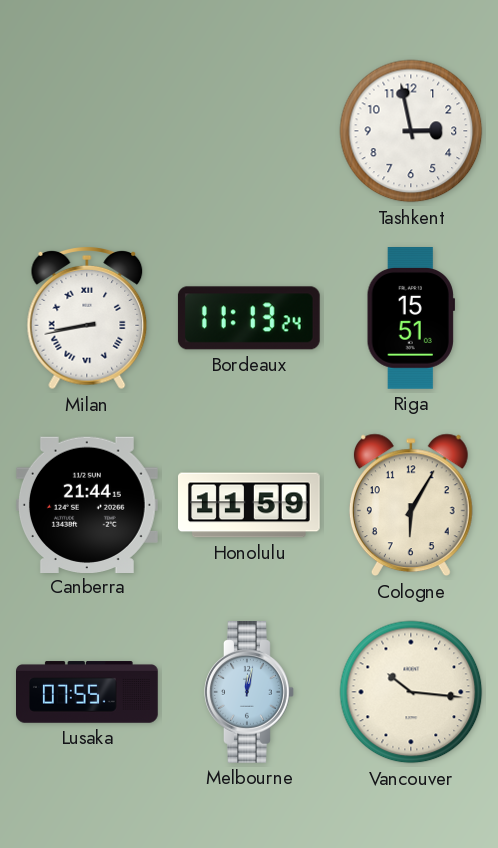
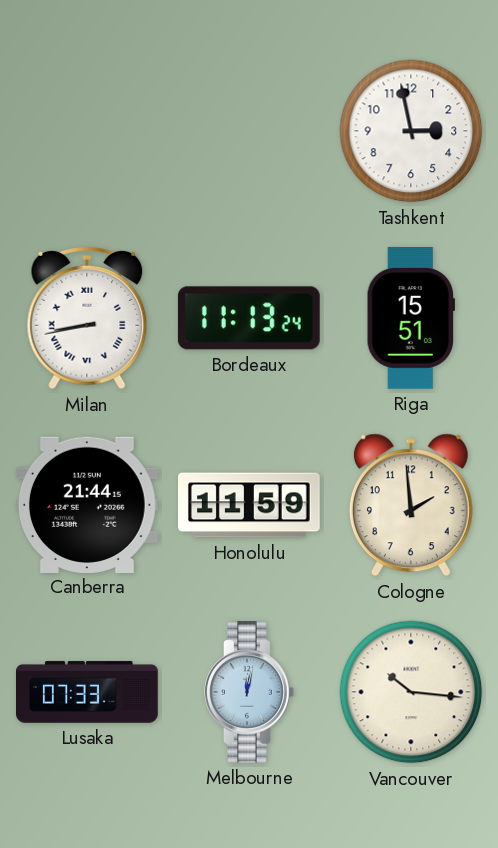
Cologne: 6:05 -> 1:59 (411, 505)
Lusaka: 07:55 -> 07:33 (88, 692)
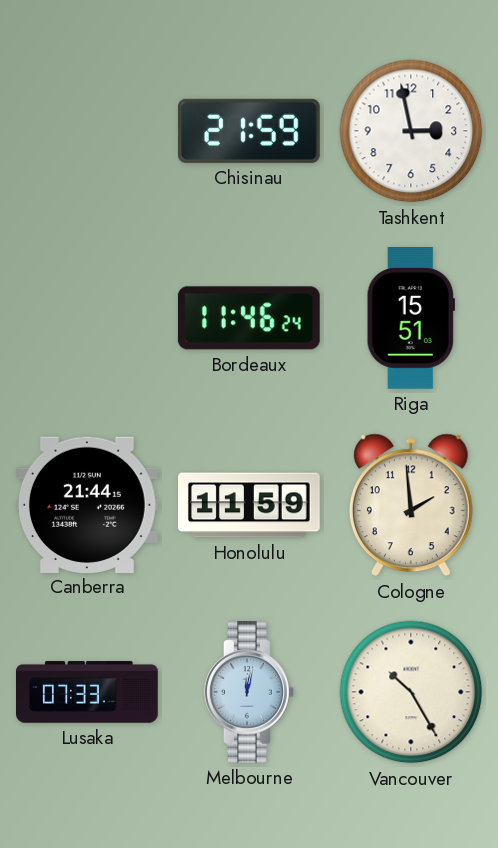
Chisinau: none -> 21:59 (249, 131)
Milan: 8:43 -> none (87, 318)
Bordeaux: 11:13 -> 11:46 (249, 318)
Vancouver: 10:16 -> 10:25 (411, 692)
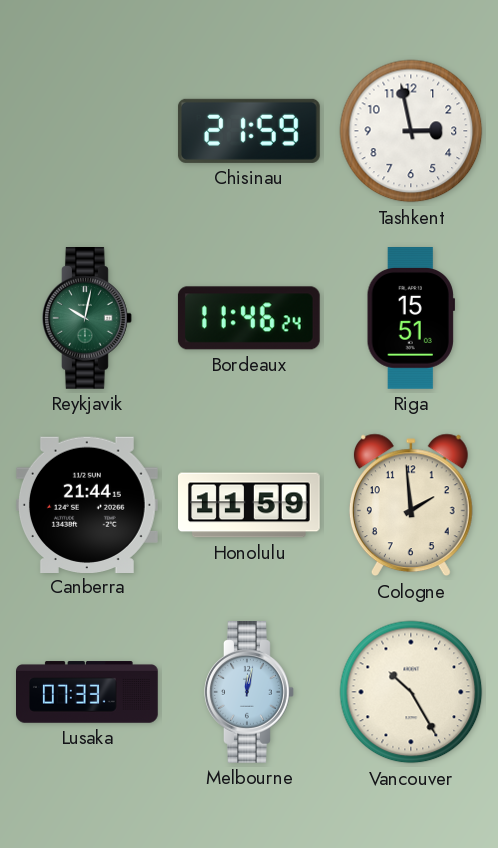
Reykjavik: none -> 10:02 (88, 319)
